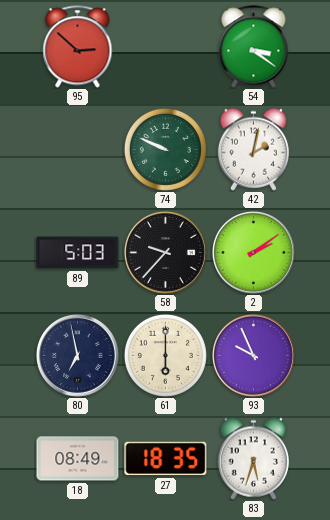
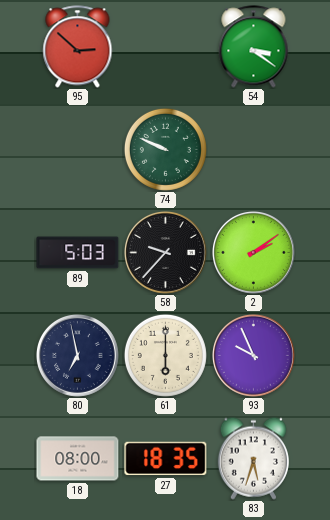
42: 2:02 -> none (253, 149)
18: 08:49 -> 08:00 (78, 459)
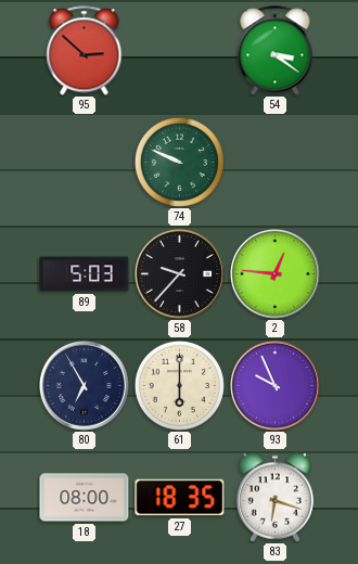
2: 2:09 -> 12:46 (276, 274)
80: 6:58 -> 6:55 (85, 386)
83: 5:33 -> 6:18 (274, 497)
